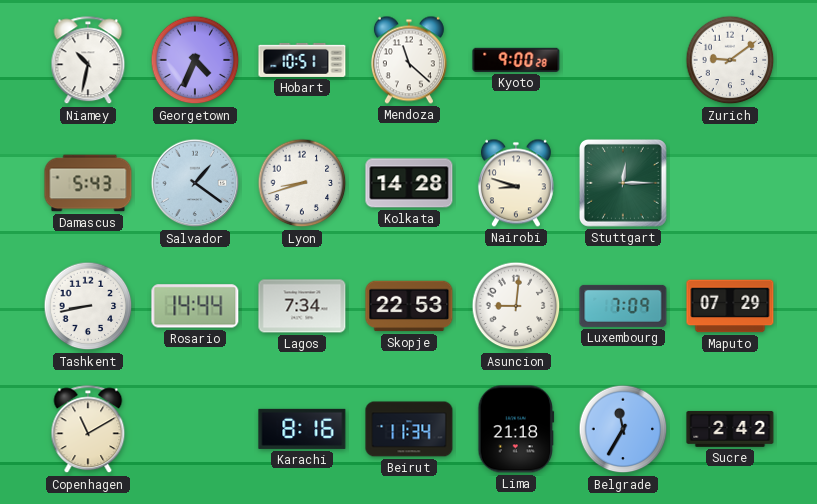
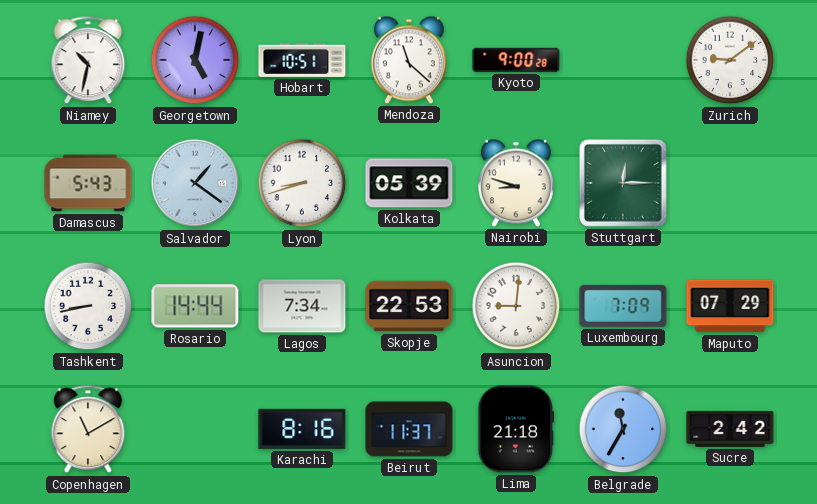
Georgetown: 4:34 -> 5:02 (195, 60)
Kolkata: 14:28 -> 05:39 (409, 183)
Beirut: 11:34 -> 11:37 (409, 429)
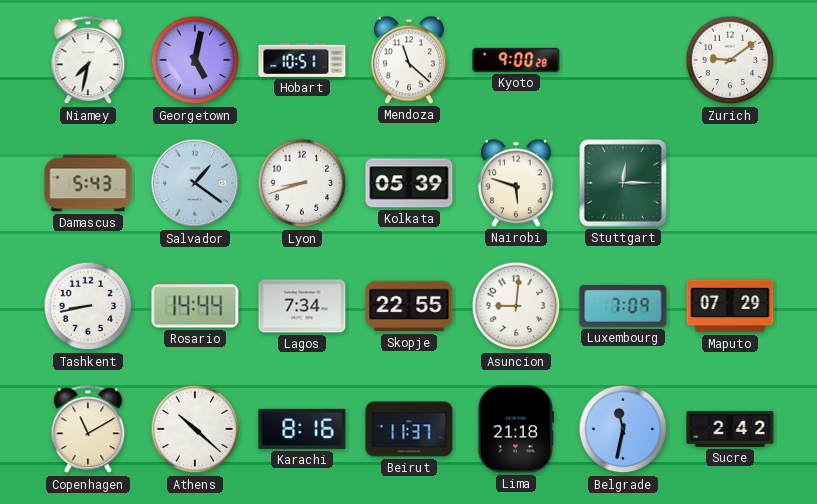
Niamey: 10:32 -> 7:32 (88, 61)
Nairobi: 8:48 -> 5:48 (516, 183)
Skopje: 22:53 -> 22:55 (409, 306)
Athens: none -> 10:22 (195, 429)
Belgrade: 11:35 -> 11:32 (623, 429)
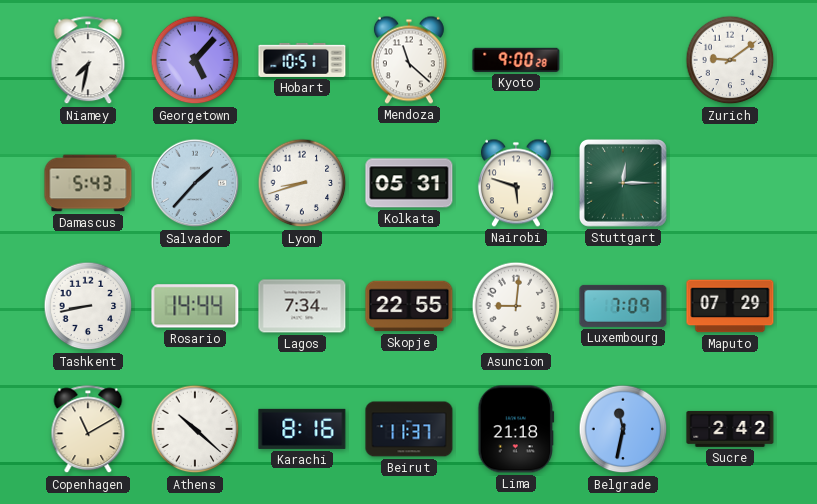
Georgetown: 5:02 -> 5:07 (195, 60)
Salvador: 1:21 -> 1:37 (195, 183)
Kolkata: 05:39 -> 05:31 (409, 183)
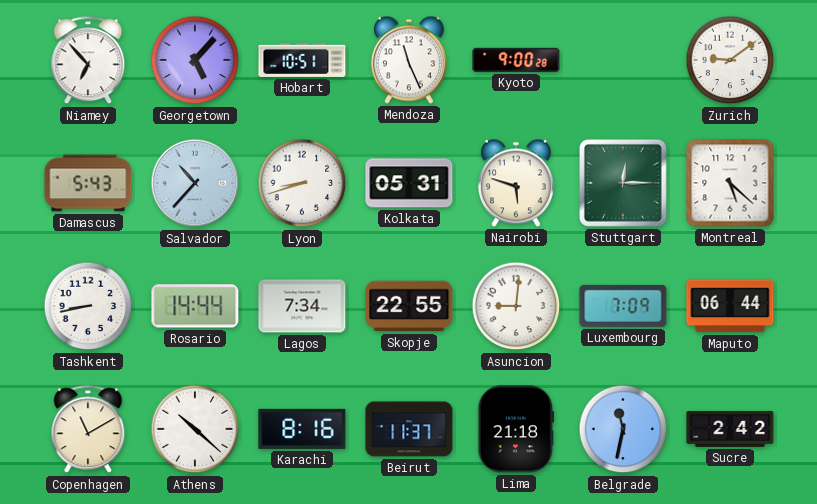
Niamey: 7:32 -> 6:53 (88, 61)
Mendoza: 11:22 -> 11:26 (409, 60)
Salvador: 1:37 -> 10:37 (195, 183)
Montreal: none -> 5:22 (730, 183)
Maputo: 07:29 -> 06:44 (730, 306)
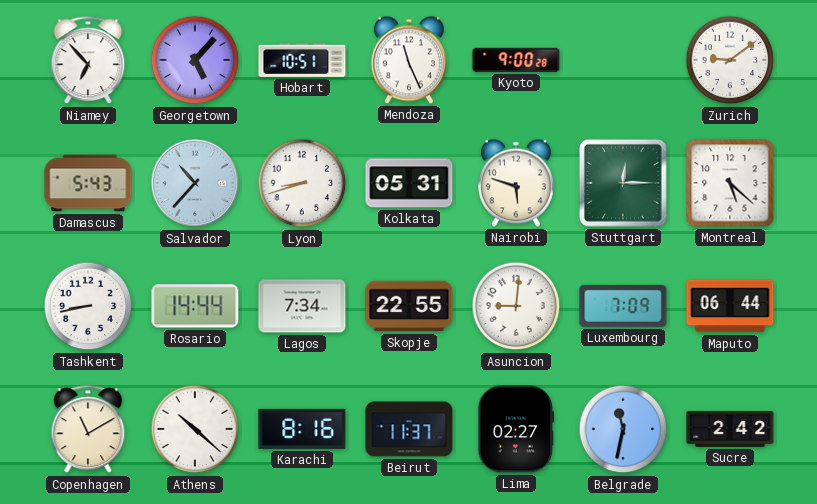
Lima: 21:18 -> 02:27 (516, 429)
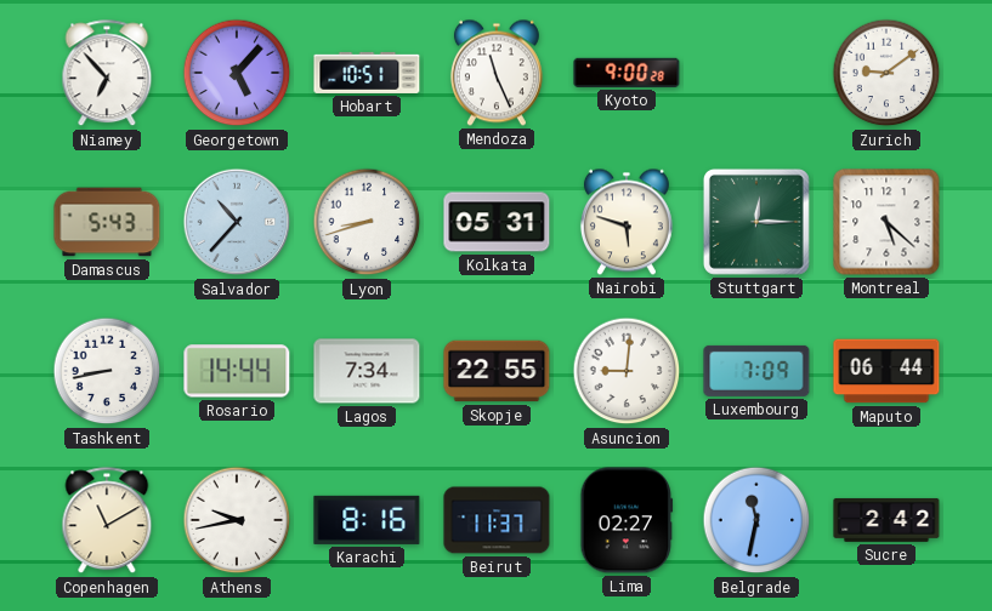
Athens: 10:22 -> 9:43 (237, 520)
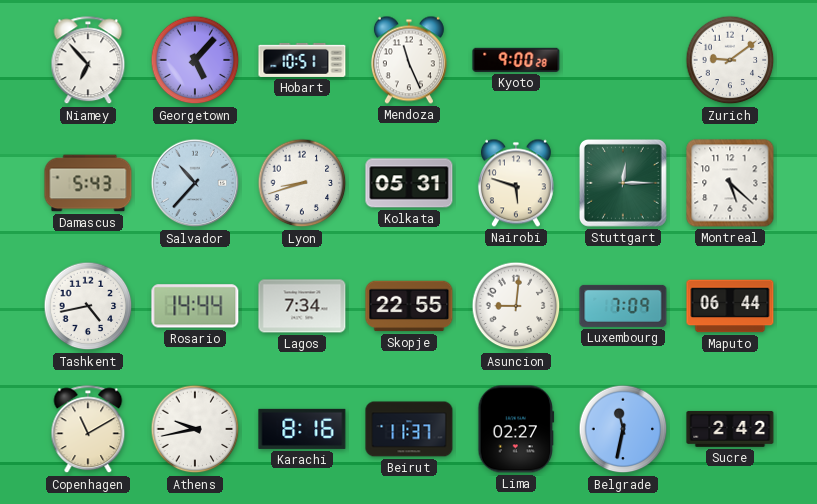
Tashkent: 8:43 -> 4:43 (88, 306)
